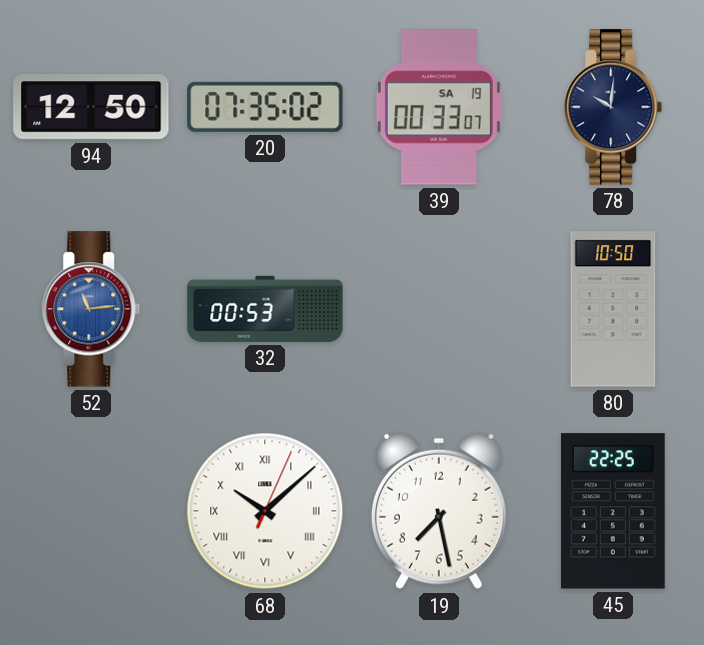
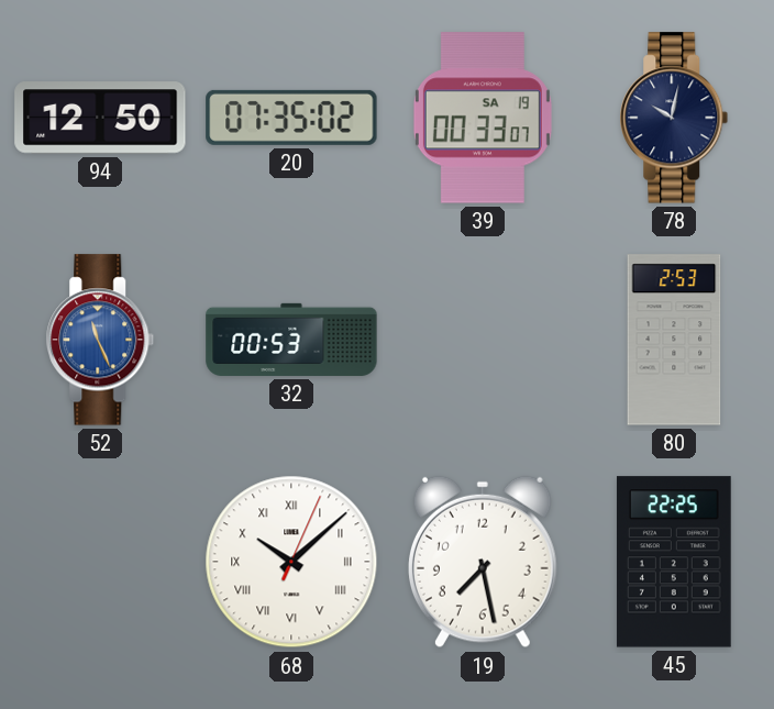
78: 10:01 -> 10:02 (674, 118)
52: 11:14 -> 11:26 (100, 340)
80: 10:50 -> 2:53 (674, 340)
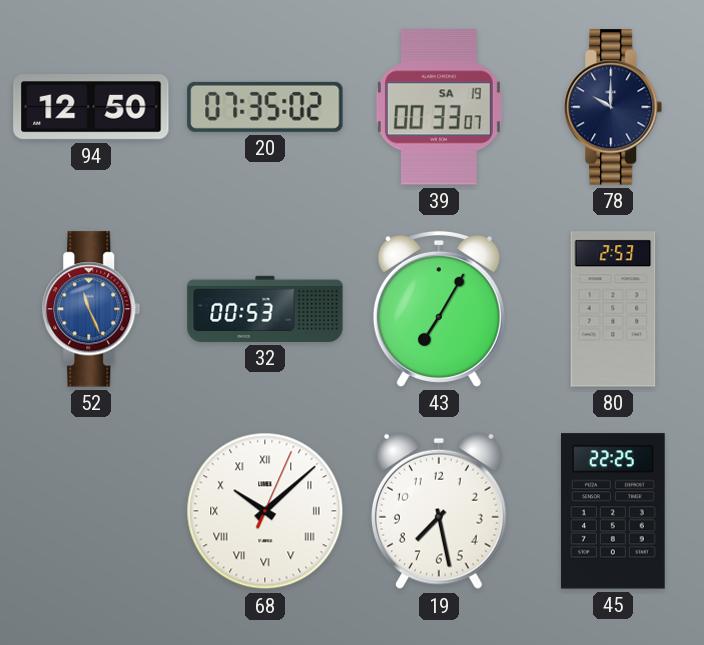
78: 10:02 -> 10:00 (613, 107)
43: none -> 7:05 (439, 309)
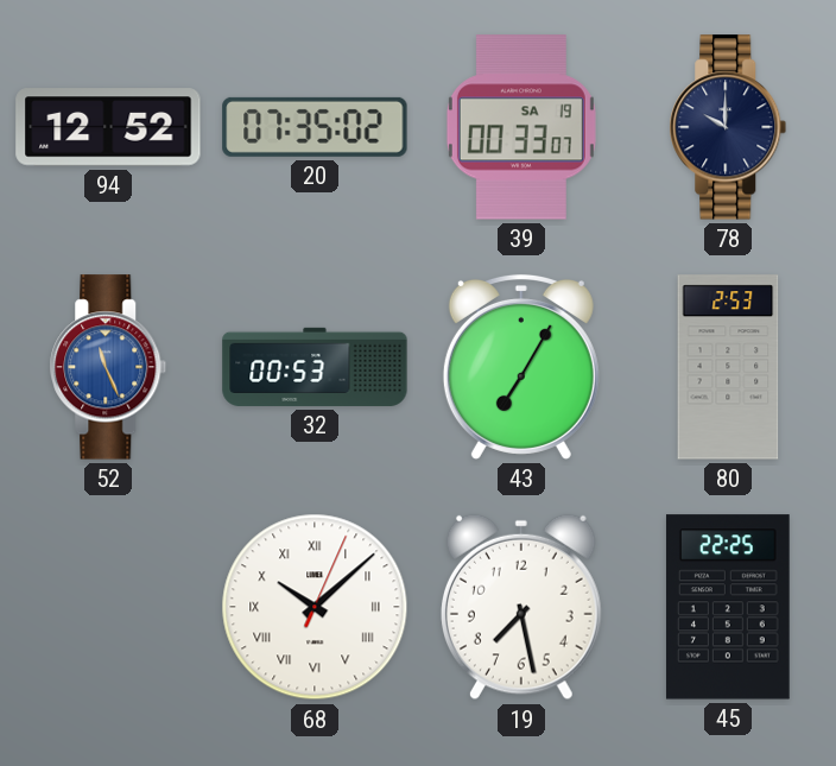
94: 12:50 -> 12:52 (108, 127)
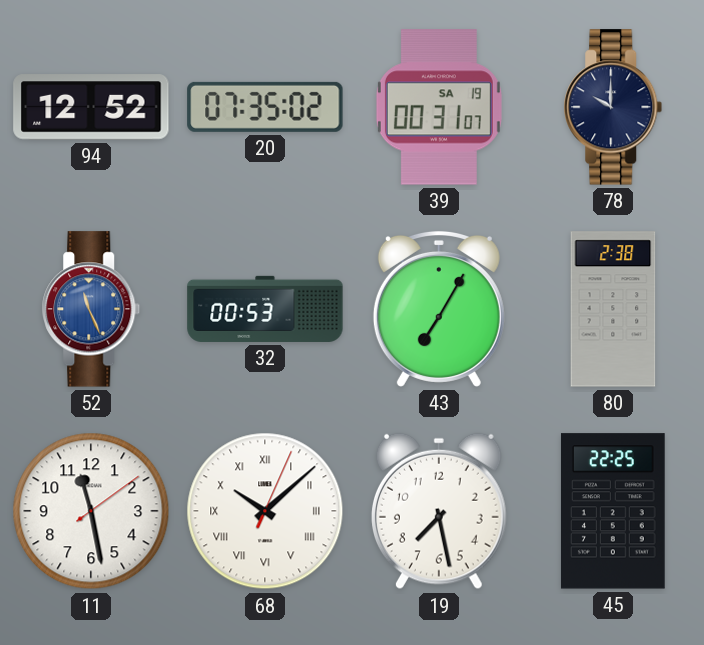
39: 00:33 -> 00:31 (439, 107)
80: 2:53 -> 2:38 (613, 309)
11: none -> 11:28 (91, 511)
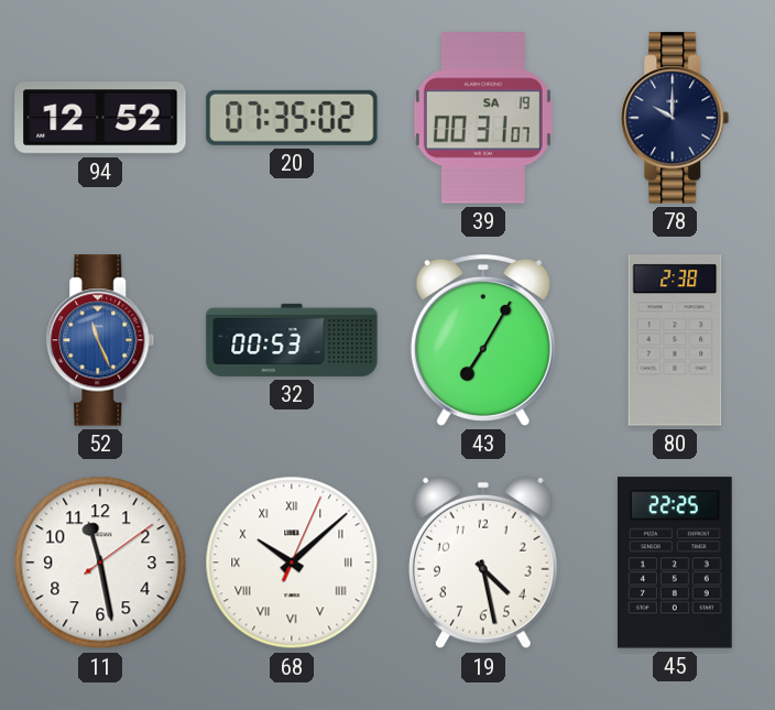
19: 7:28 -> 4:28 (483, 562)
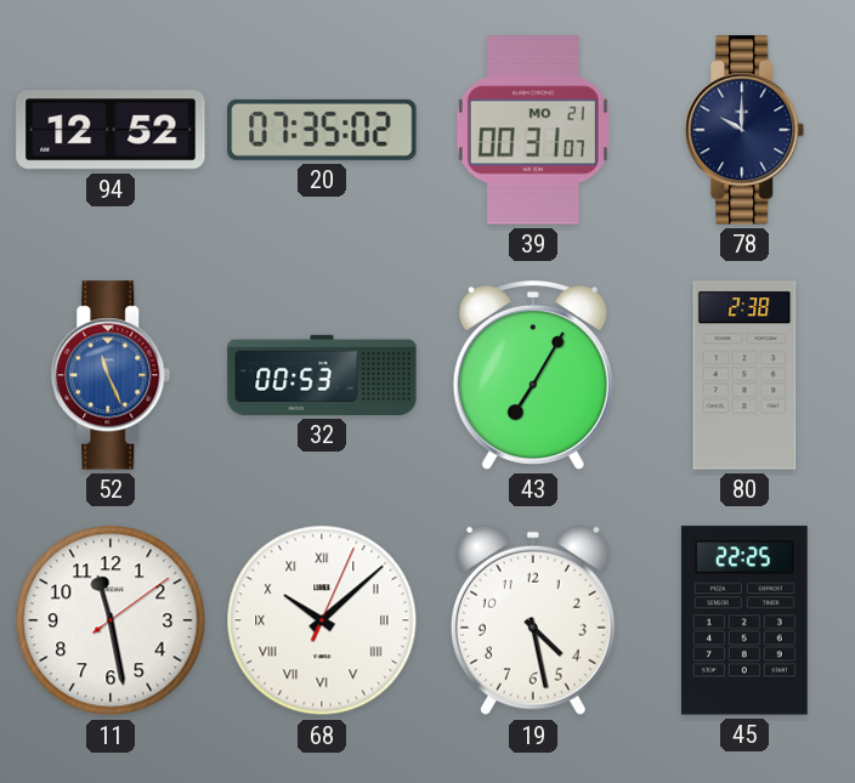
39 date: SA 19 -> MO 21 (533, 130)
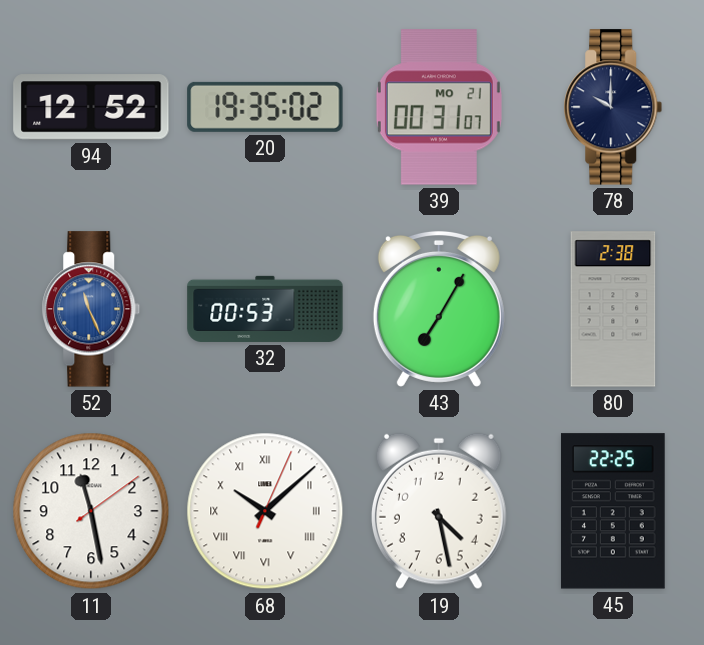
20: 07:35 -> 19:35 (265, 107)
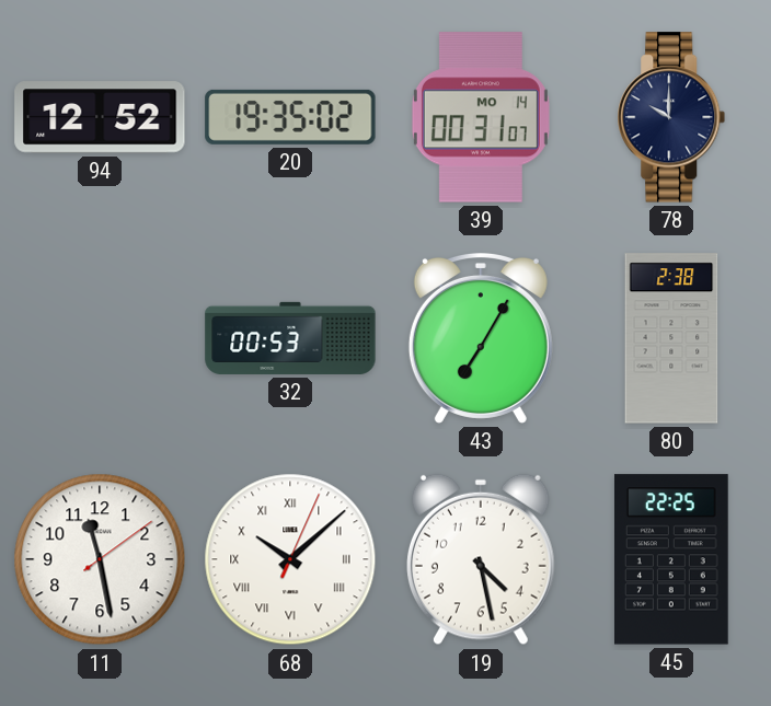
39 date: MO 21 -> MO 14 (481, 117)
52: 11:26 -> none (91, 309)
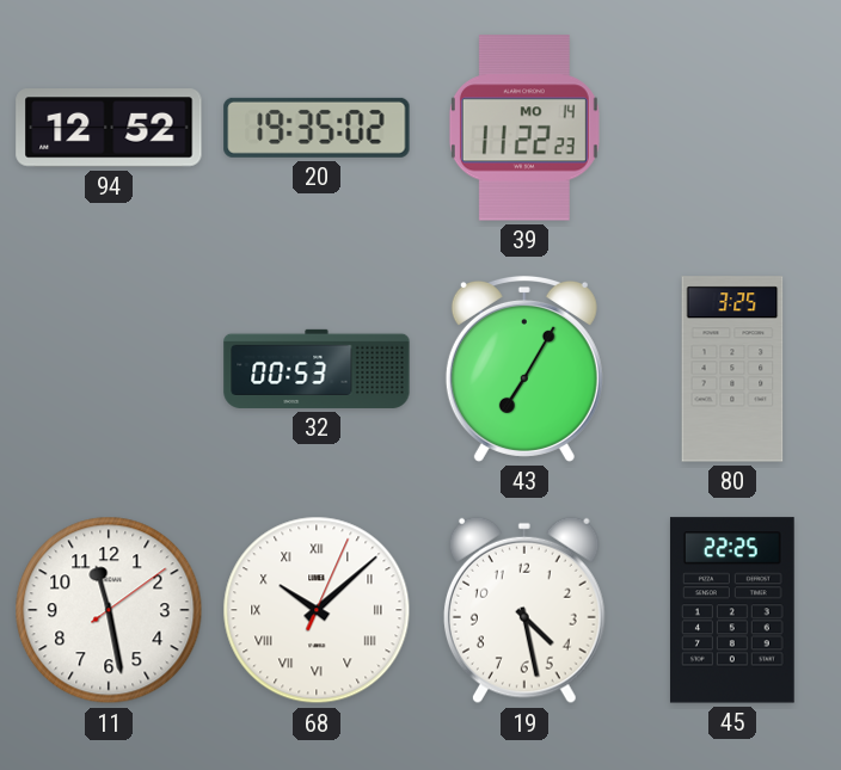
39: 00:31 -> 11:22 (524, 128)
78: 10:00 -> none (671, 117)
80: 2:38 -> 3:25 (732, 369)
